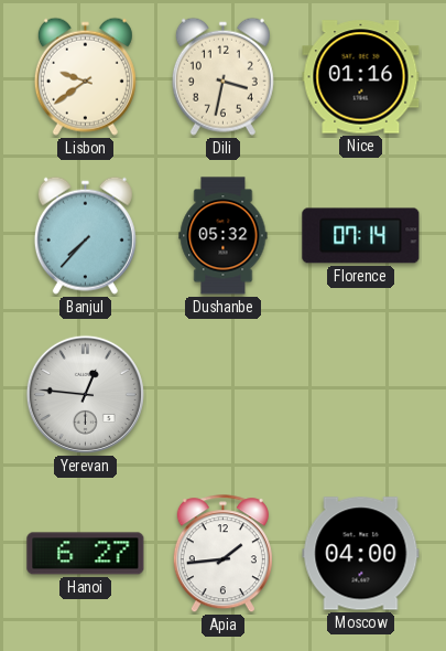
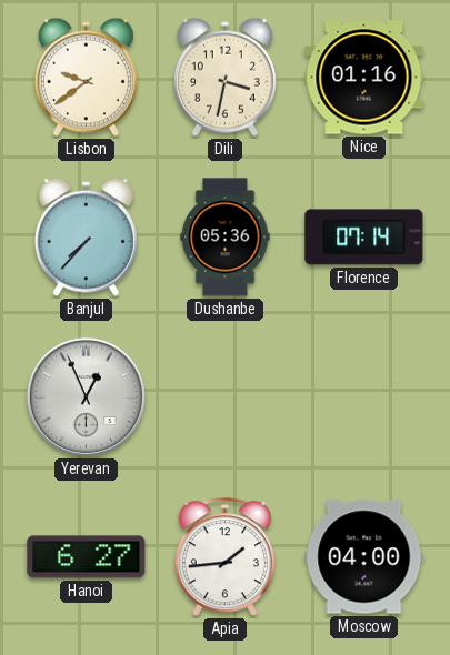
Dushanbe: 05:32 -> 05:36 (226, 238)
Yerevan: 12:46 -> 12:56 (86, 396)
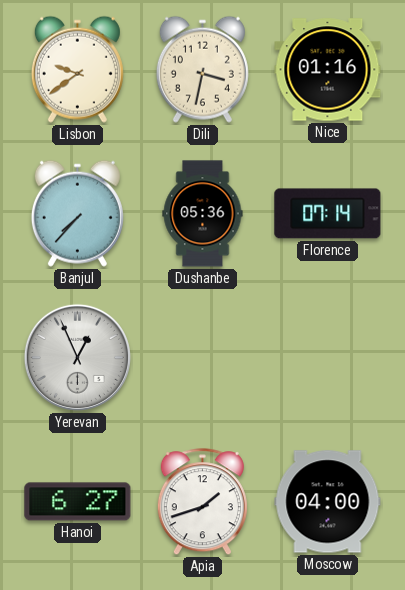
Apia: 1:44 -> 1:42 (202, 502)
